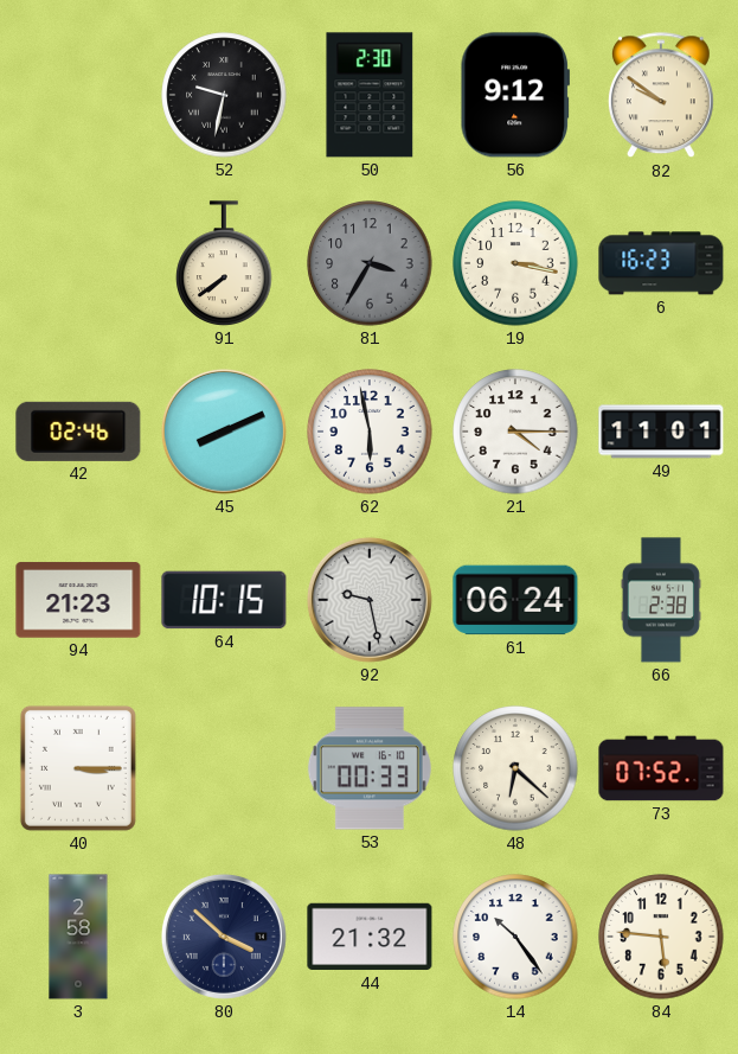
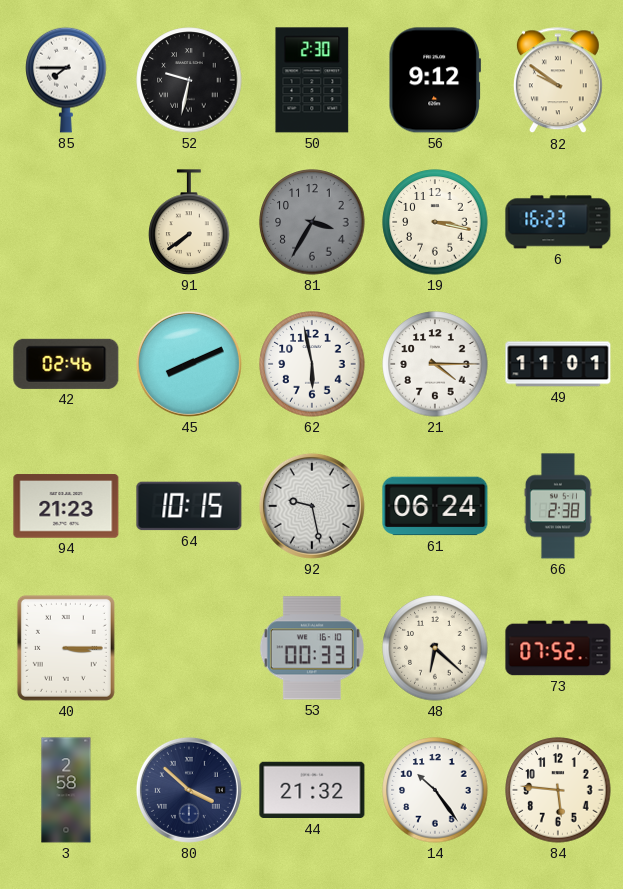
85: none -> 7:45 (66, 80)
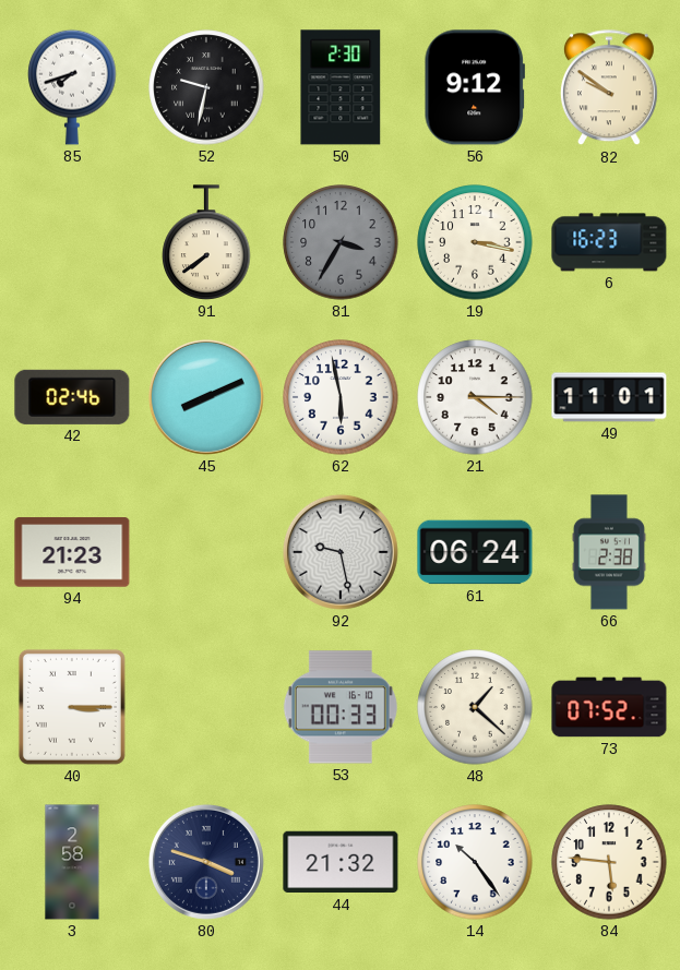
85: 7:45 -> 7:42 (72, 87)
64: 10:15 -> none (189, 506)
48: 6:22 -> 1:22 (475, 707)
80: 3:52 -> 3:48 (206, 862)
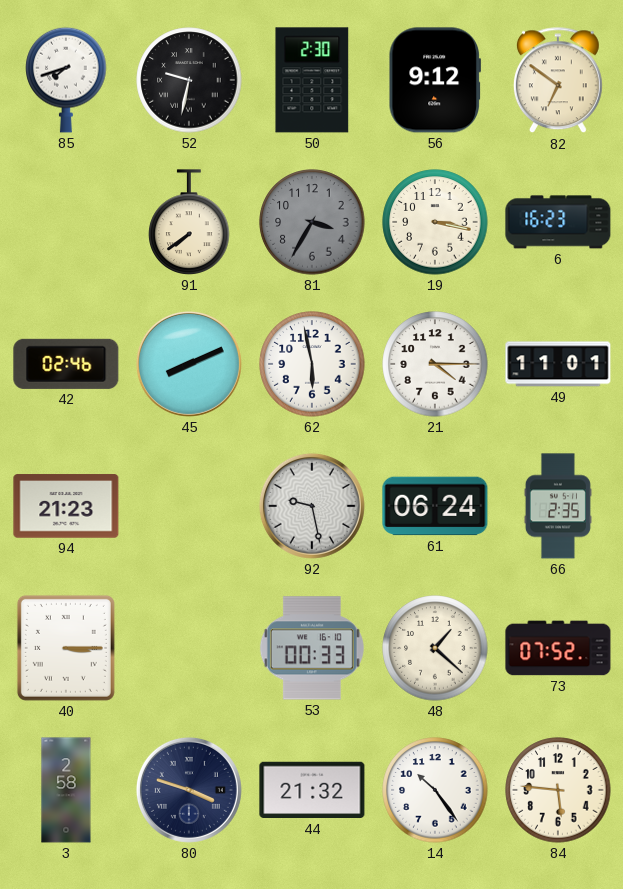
82: 9:51 -> 6:51 (558, 81)
66: 2:38 -> 2:35 (558, 506)
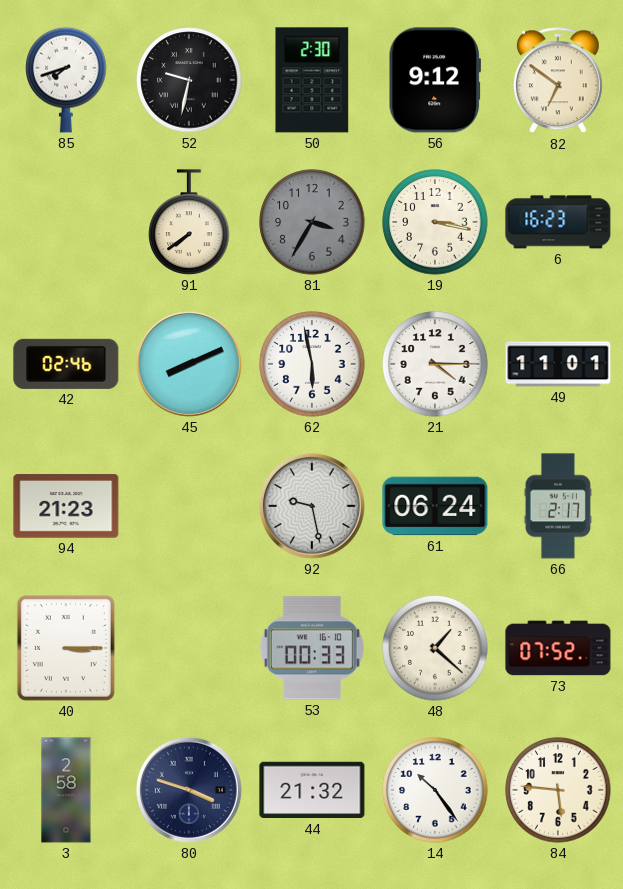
66: 2:35 -> 2:17 (558, 506)
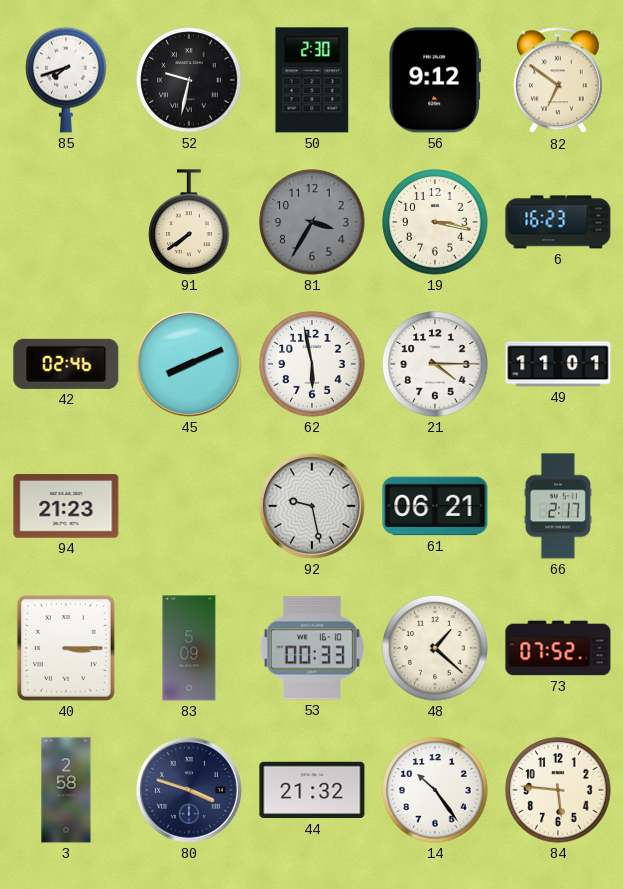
61: 06:24 -> 06:21 (435, 506)
83: none -> 5:09 (189, 648)
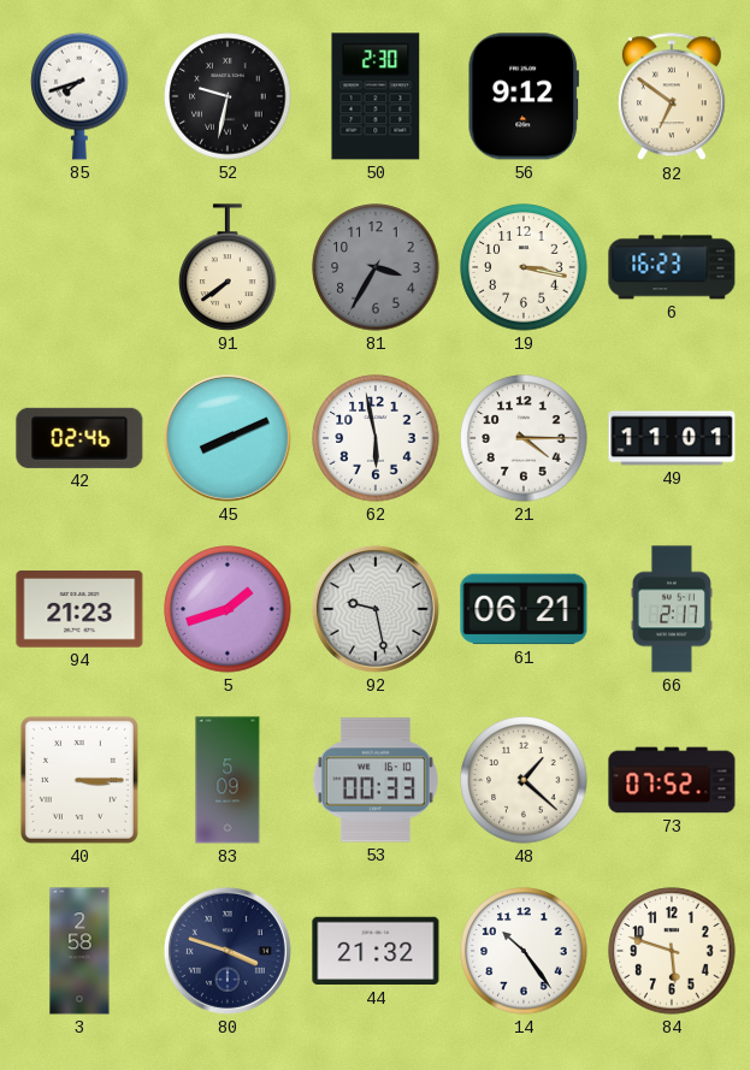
5: none -> 1:42 (228, 609)
84: 5:46 -> 5:48 (672, 951)
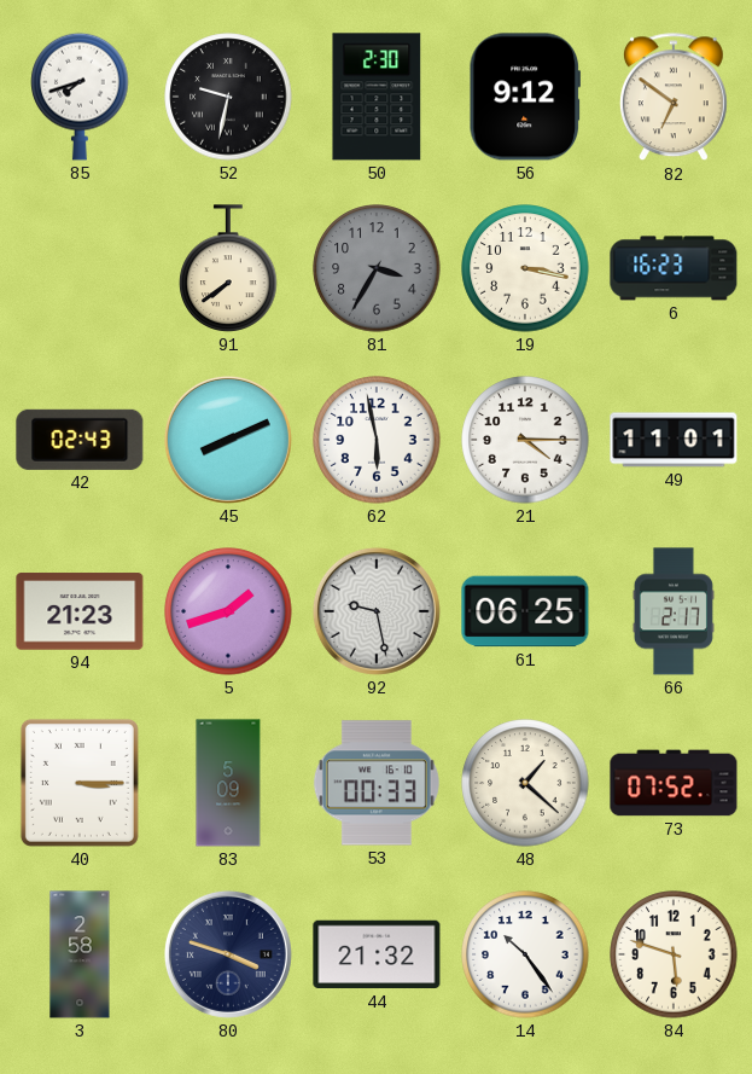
42: 02:46 -> 02:43 (80, 440)
61: 06:21 -> 06:25 (525, 611)
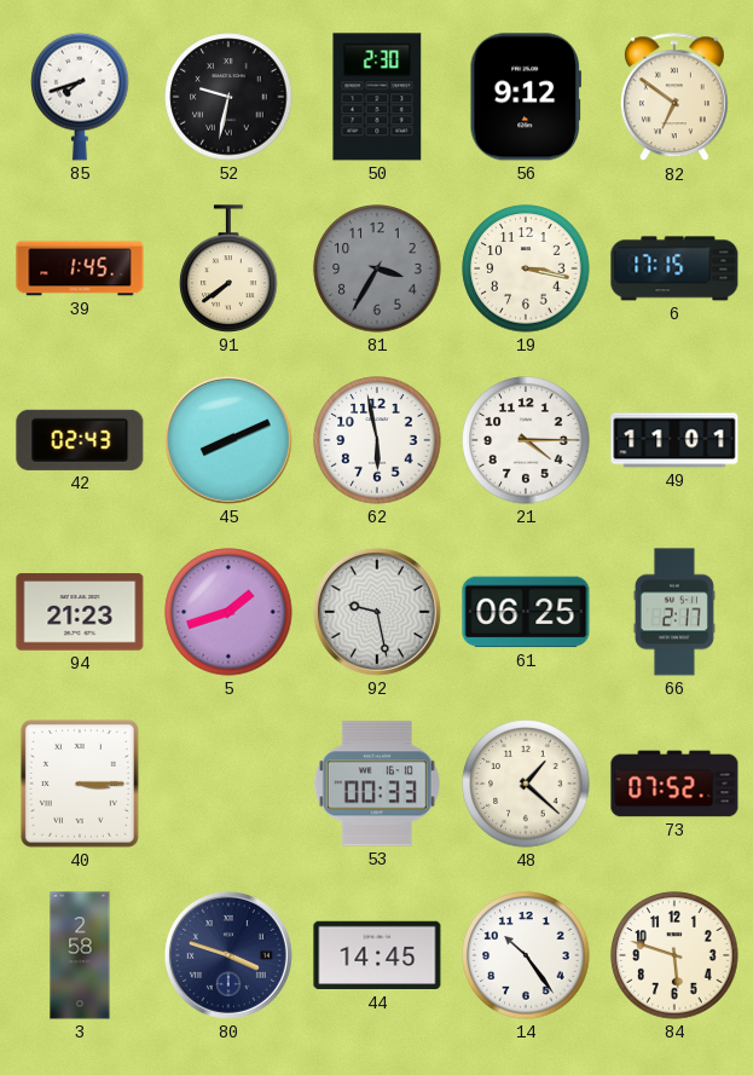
39: none -> 1:45 (80, 268)
6: 16:23 -> 17:15 (674, 268)
83: 5:09 -> none (228, 783)
44: 21:32 -> 14:45 (377, 955)
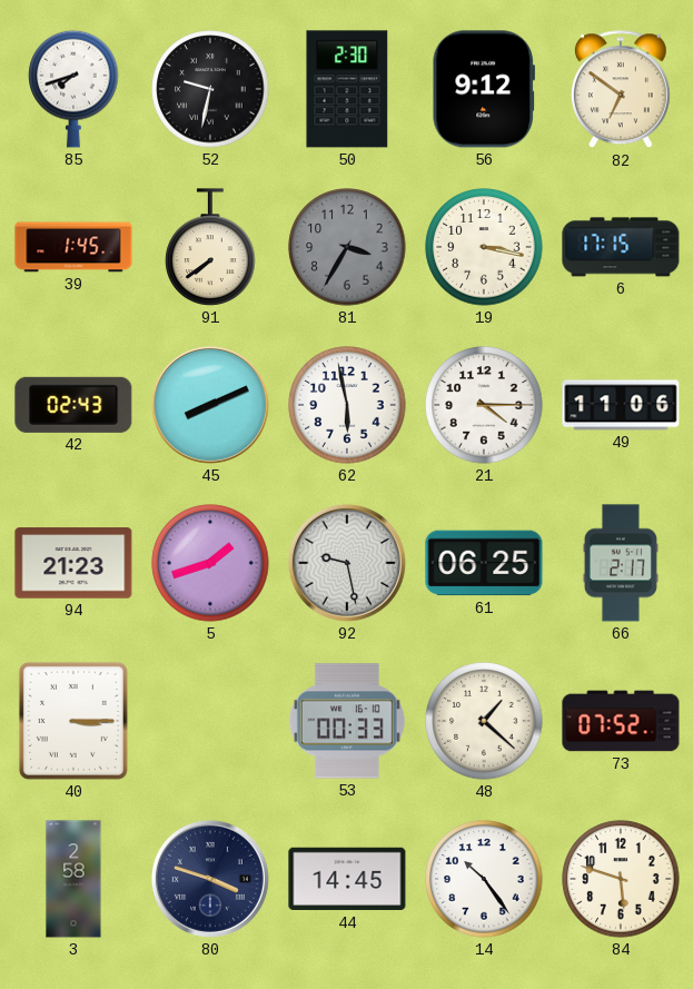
49: 11:01 -> 11:06 (621, 405)
